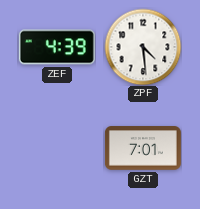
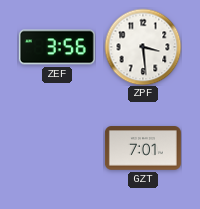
ZEF: 4:39 -> 3:56 (57, 47)
ZPF: 4:29 -> 3:29 (143, 47)
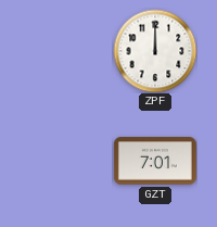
ZEF: 3:56 -> none (57, 47)
ZPF: 3:29 -> 12:00 (155, 51)
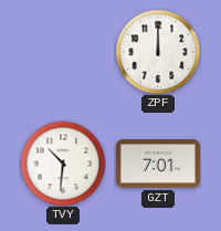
TVY: none -> 10:31 (63, 164)
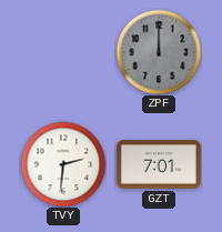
ZPF dial: white -> grey (159, 52)
TVY: 10:31 -> 2:31 (63, 164)
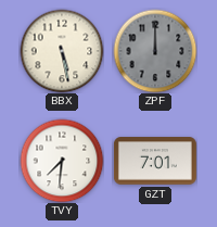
BBX: none -> 5:28 (62, 51)
TVY: 2:31 -> 7:31 (62, 161)
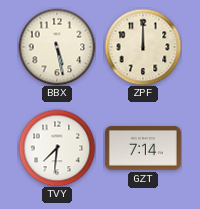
ZPF dial: grey -> cream (143, 47)
GZT: 7:01 -> 7:14 (143, 148)
